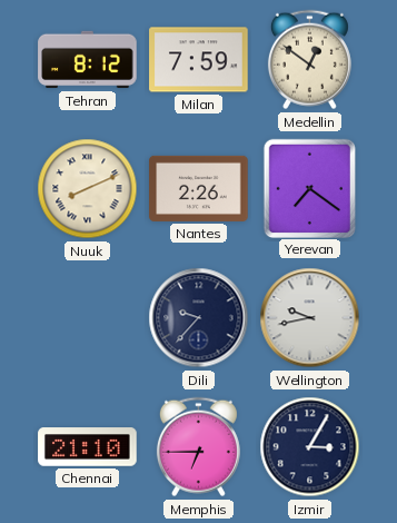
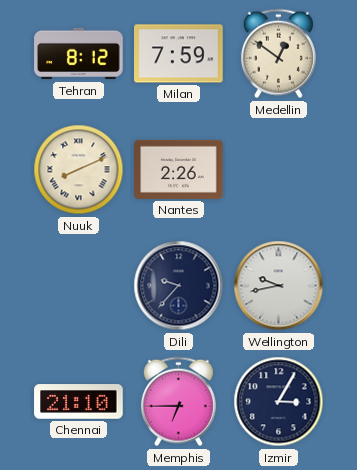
Yerevan: 7:21 -> none (309, 188)
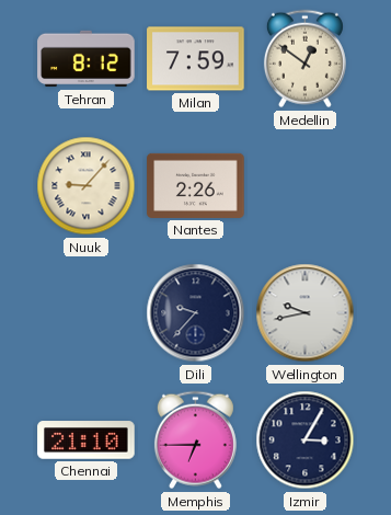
Nuuk: 8:11 -> 9:07 (87, 186)
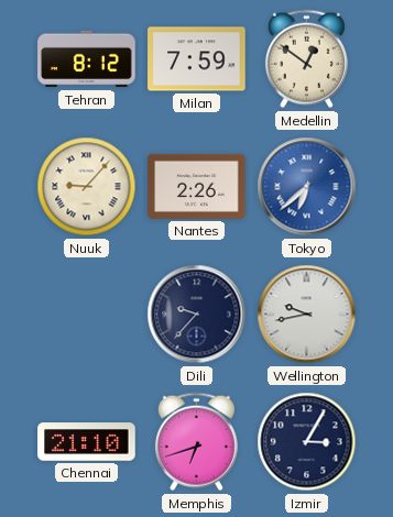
Tokyo: none -> 6:38 (307, 187)
Memphis: 6:45 -> 6:42 (196, 442)
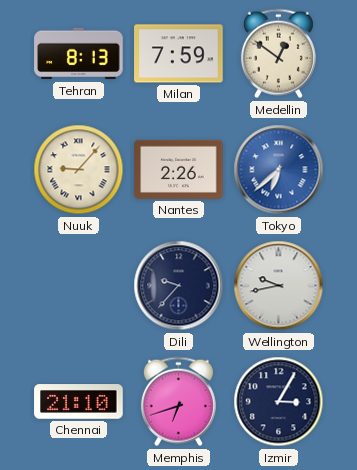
Tehran: 8:12 -> 8:13 (79, 54)
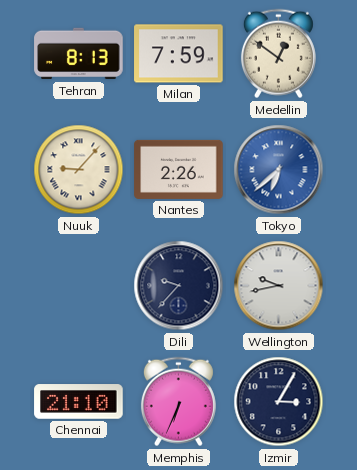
Memphis: 6:42 -> 6:34 (178, 402)
